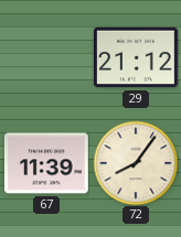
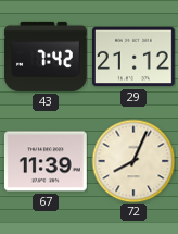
43: none -> 7:42 (47, 57)
72: 8:06 -> 8:04 (133, 161)
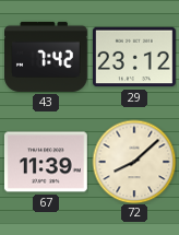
29: 21:12 -> 23:12 (134, 57)
72: 8:04 -> 8:08 (134, 162)
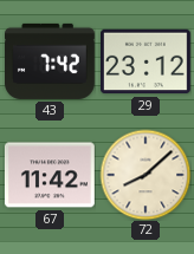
67: 11:39 -> 11:42 (50, 175)
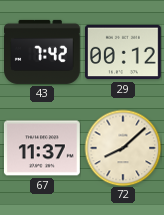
29: 23:12 -> 00:12 (123, 52)
67: 11:42 -> 11:37 (42, 148)
